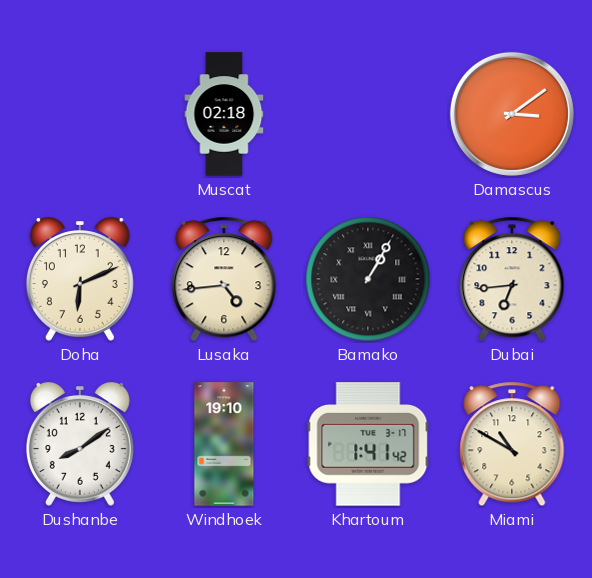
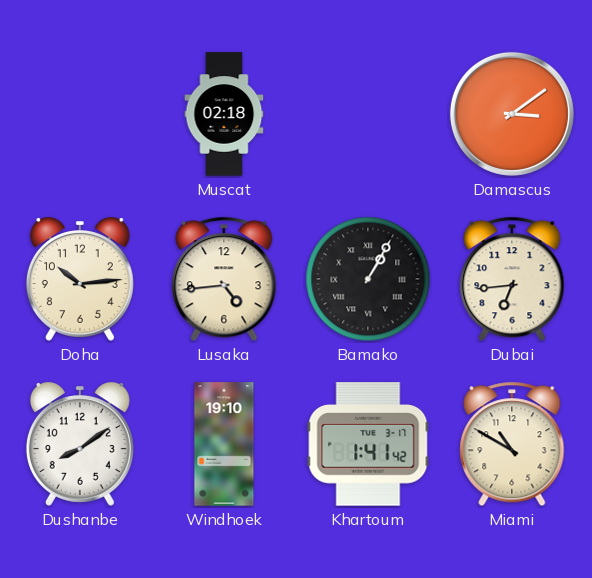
Doha: 6:11 -> 10:14 (80, 279)
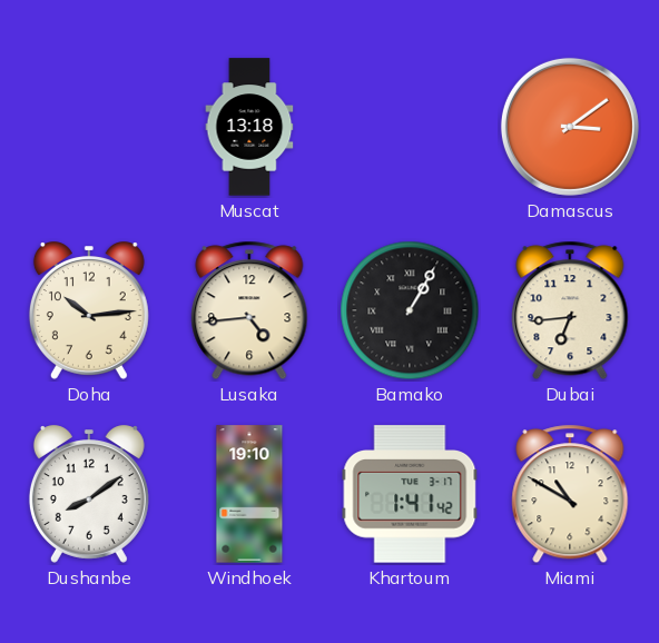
Muscat: 02:18 -> 13:18 (249, 127)
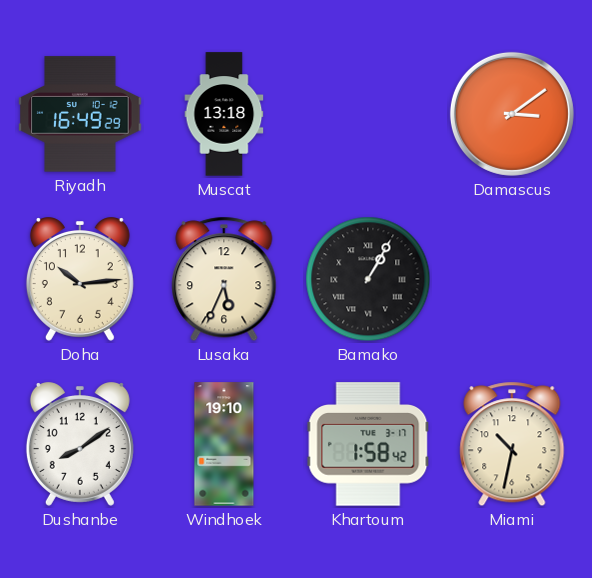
Riyadh: none -> 16:49 (80, 114)
Lusaka: 4:44 -> 5:34 (224, 279)
Dubai: 6:44 -> none (570, 310)
Khartoum: 1:41 -> 1:58 (368, 444)
Miami: 10:50 -> 10:32 (512, 444)
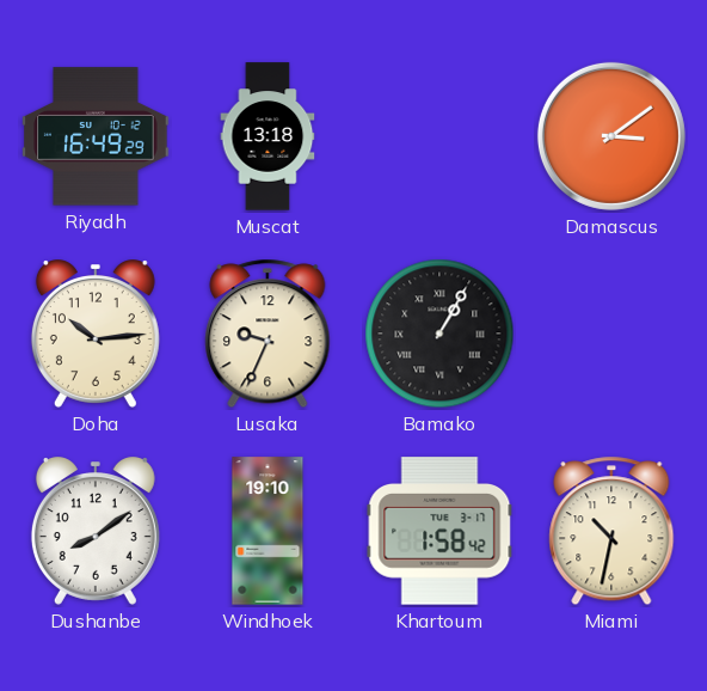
Lusaka: 5:34 -> 9:34 (268, 334)
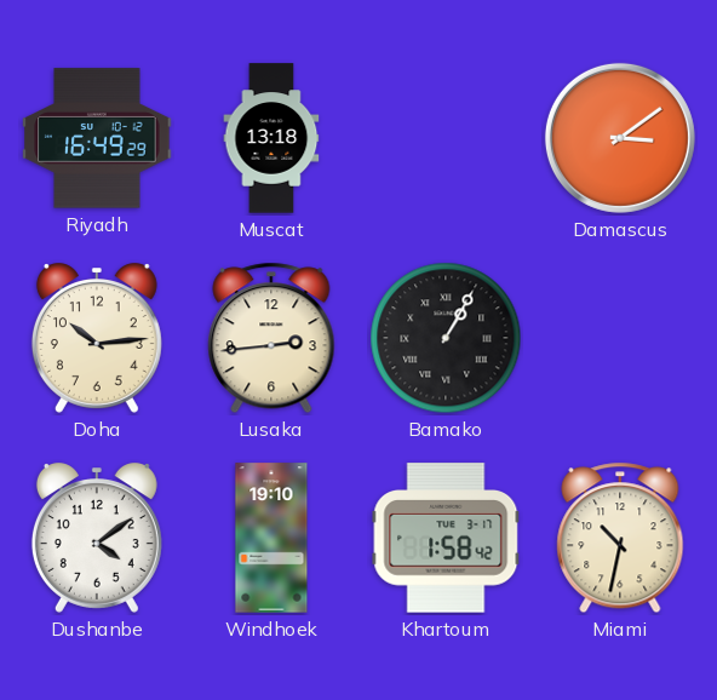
Lusaka: 9:34 -> 2:44 (271, 338)
Dushanbe: 8:09 -> 4:09 (97, 538)
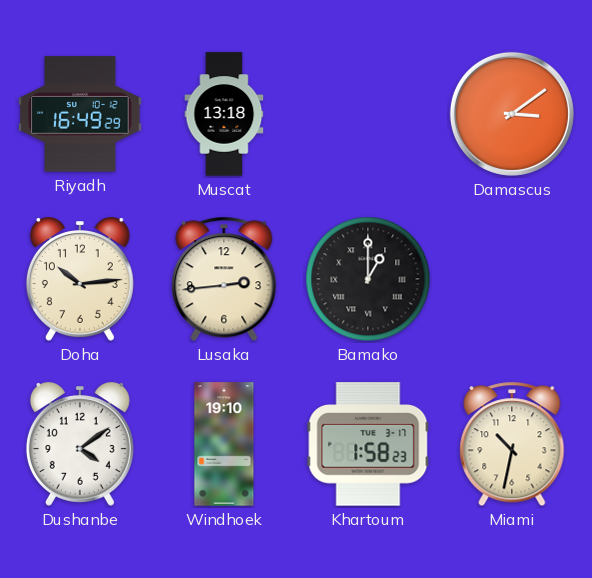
Bamako: 1:05 -> 1:00 (368, 279)
Khartoum: 1:58:42 -> 1:58:23 (368, 444)
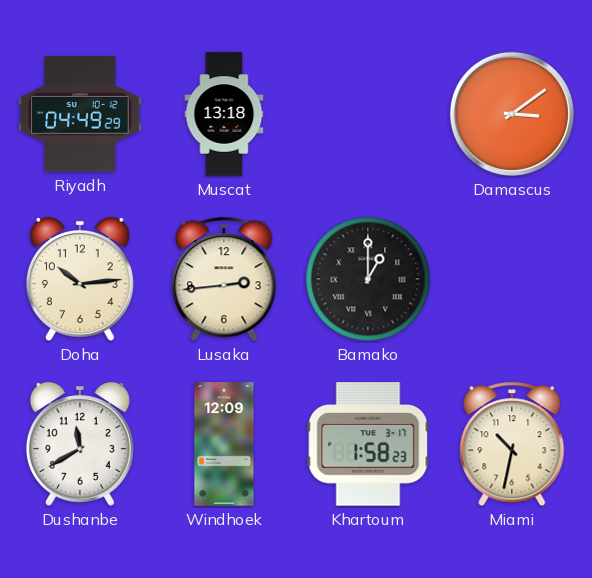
Riyadh: 16:49 -> 04:49 (80, 114)
Dushanbe: 4:09 -> 11:40 (80, 444)
Windhoek: 19:10 -> 12:09 (224, 444)
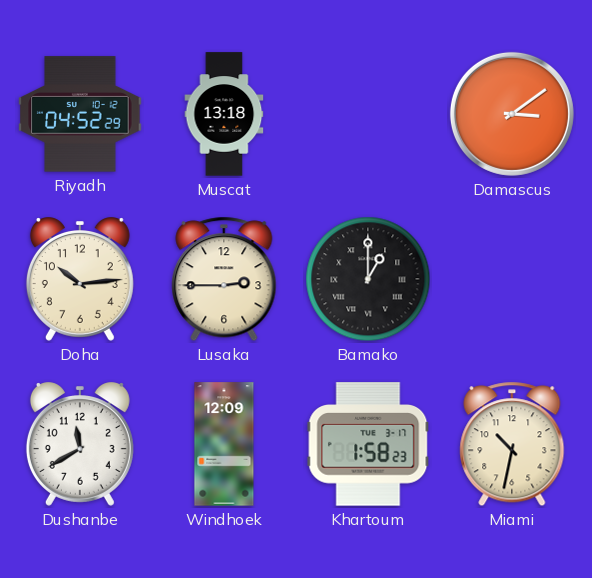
Riyadh: 04:49 -> 04:52 (80, 114)
Lusaka: 2:44 -> 2:45 (224, 279)
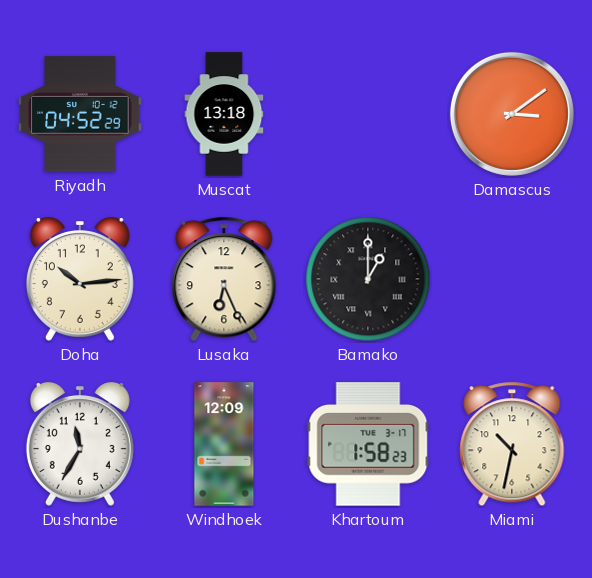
Lusaka: 2:45 -> 6:26 (224, 279)
Dushanbe: 11:40 -> 11:35 (80, 444)
